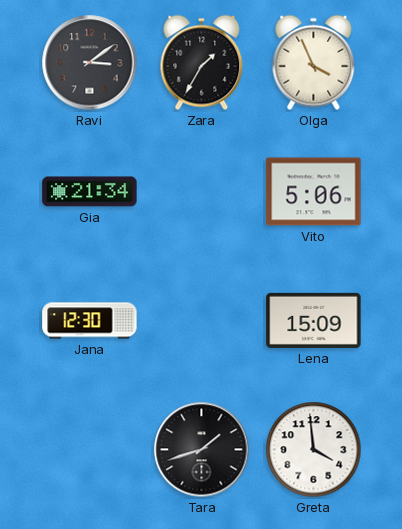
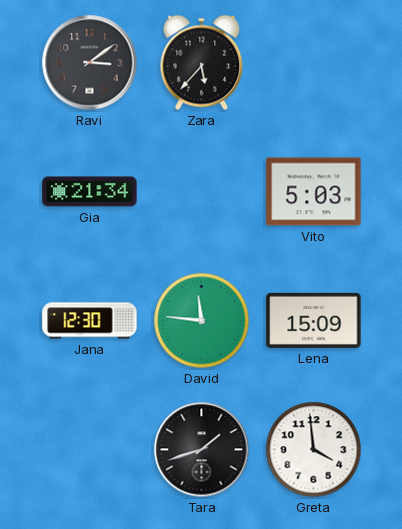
Zara: 1:35 -> 5:37 (202, 63)
Olga: 3:56 -> none (314, 63)
Vito: 5:06 -> 5:03 (314, 192)
David: none -> 11:46 (202, 321)
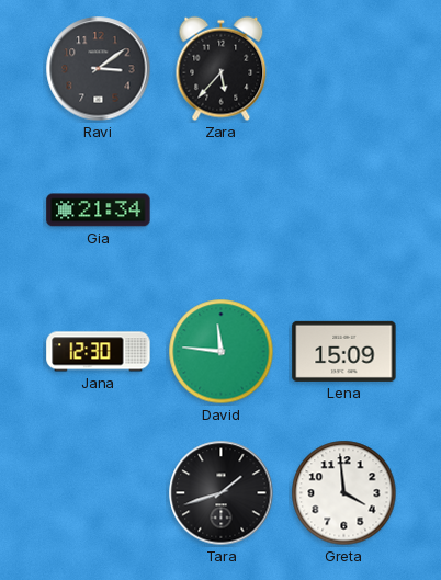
Vito: 5:03 -> none (314, 192)
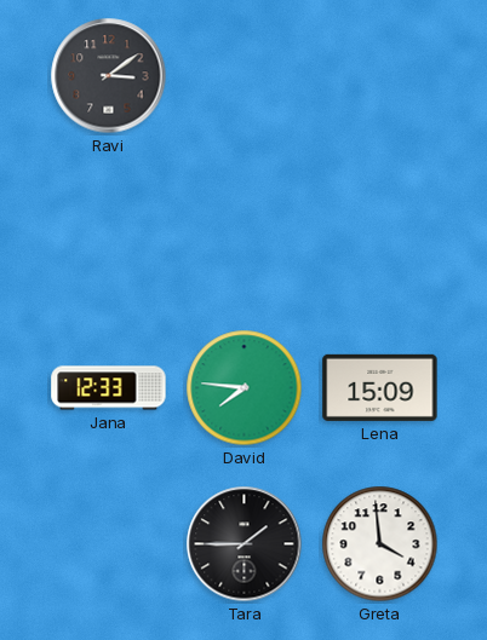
Zara: 5:37 -> none (222, 69)
Gia: 21:34 -> none (99, 211)
Jana: 12:30 -> 12:33 (109, 388)
David: 11:46 -> 7:46 (245, 388)
Tara: 1:42 -> 1:45 (245, 544)
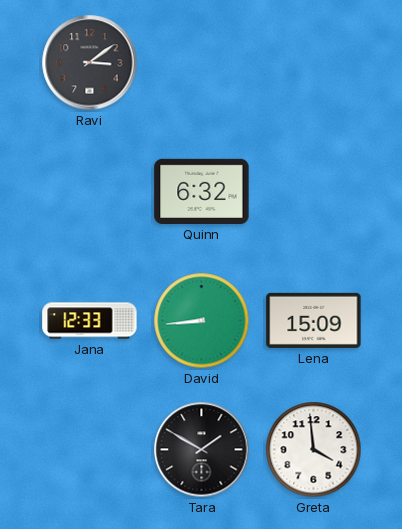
Quinn: none -> 6:32 (202, 191)
David: 7:46 -> 8:44 (202, 321)
Tara: 1:45 -> 1:50 (202, 450)
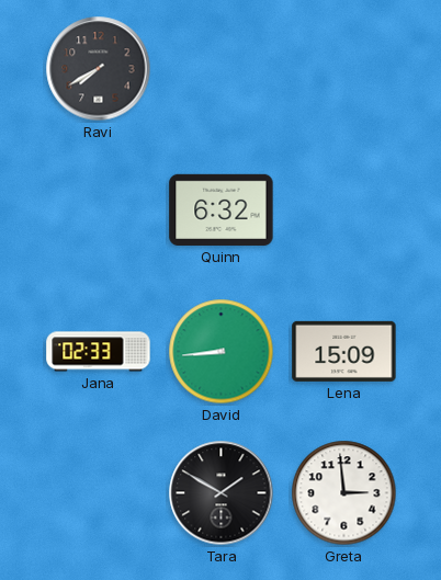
Ravi: 3:09 -> 7:40 (99, 69)
Jana: 12:33 -> 02:33 (99, 352)
Greta: 3:59 -> 2:59 (344, 493)
